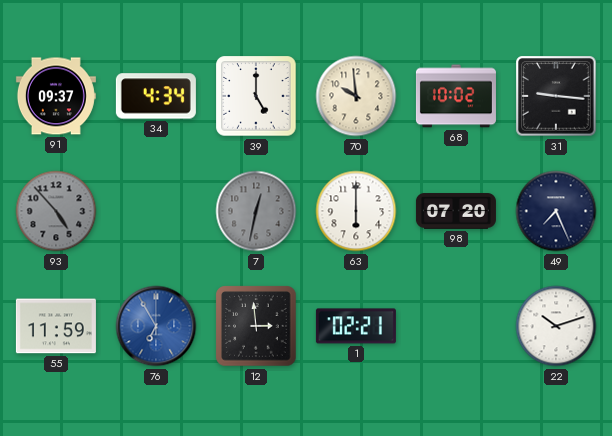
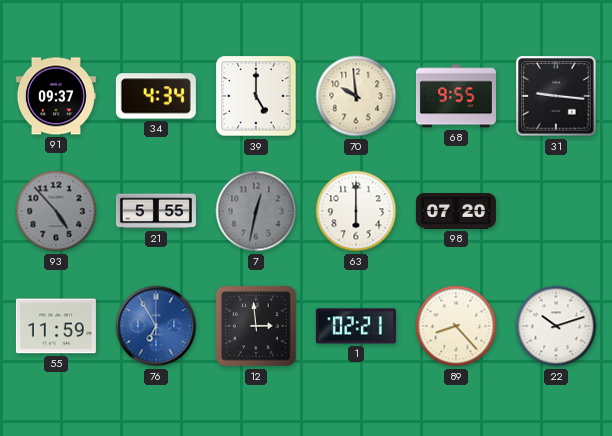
68: 10:02 -> 9:55 (456, 96)
21: none -> 5:55 (156, 211)
49: 7:26 -> none (556, 211)
89: none -> 8:23 (456, 326)
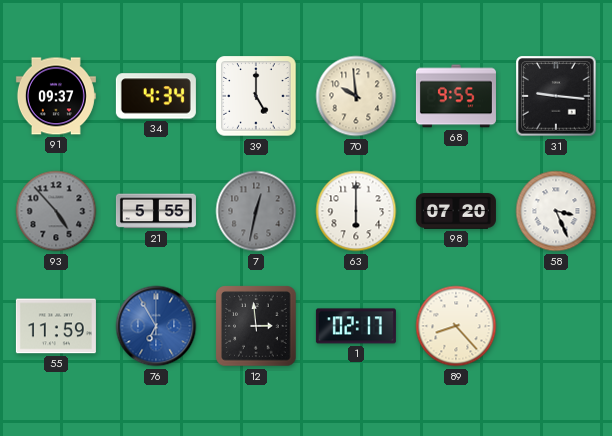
58: none -> 3:26 (556, 211)
1: 02:21 -> 02:17 (356, 326)
22: 10:12 -> none (556, 326)
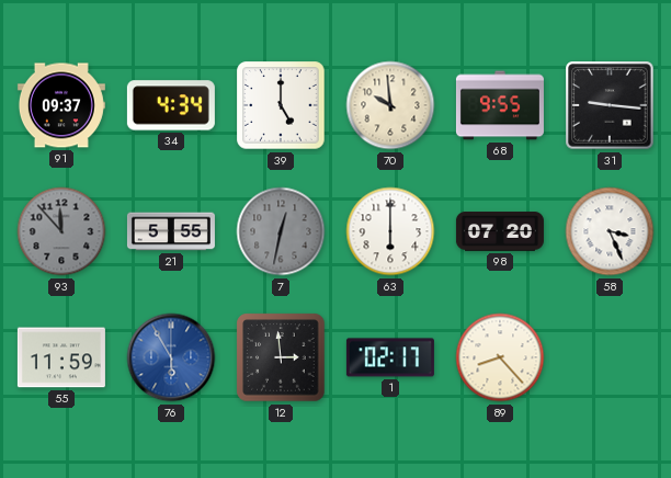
93: 4:53 -> 11:53 (61, 231)
76: 6:55 -> 5:55 (171, 357)
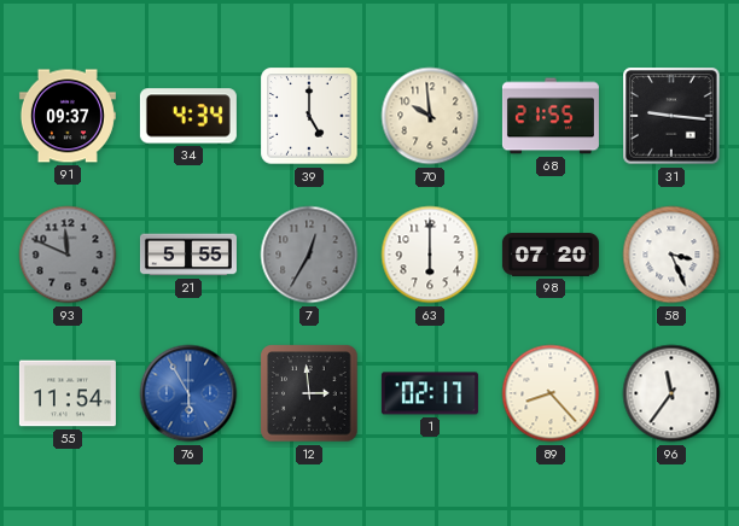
68: 9:55 -> 21:55 (551, 116)
93: 11:53 -> 11:49 (68, 255)
7: 12:32 -> 12:35 (309, 255)
55: 11:59 -> 11:54 (68, 393)
96: none -> 11:36 (671, 393)
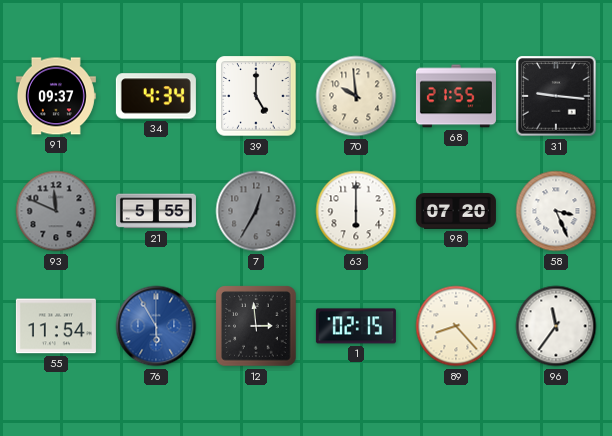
1: 02:17 -> 02:15 (356, 326)
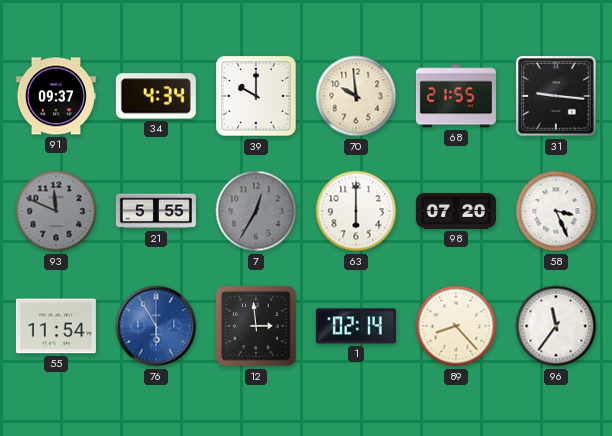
39: 5:00 -> 10:00 (256, 96)
1: 02:15 -> 02:14 (356, 326)
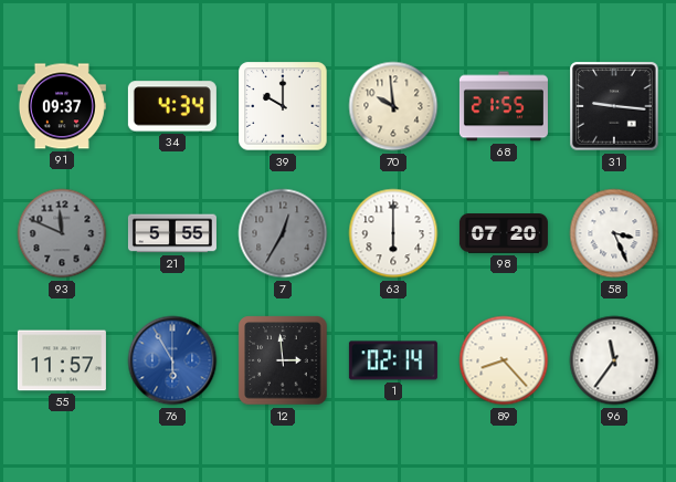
55: 11:54 -> 11:57 (62, 360)
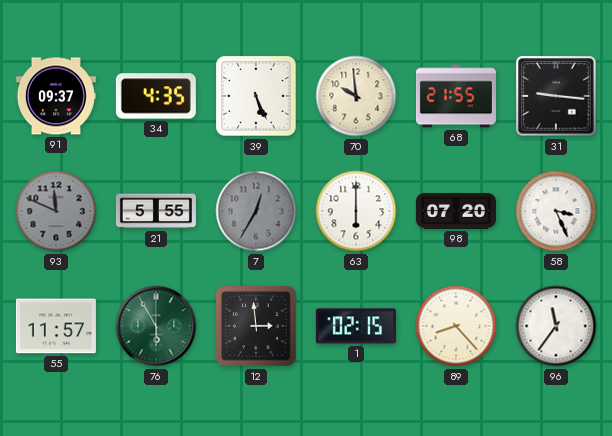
34: 4:34 -> 4:35 (156, 96)
39: 10:00 -> 5:26 (256, 96)
76 dial: blue -> green (156, 326)
1: 02:14 -> 02:15 (356, 326)
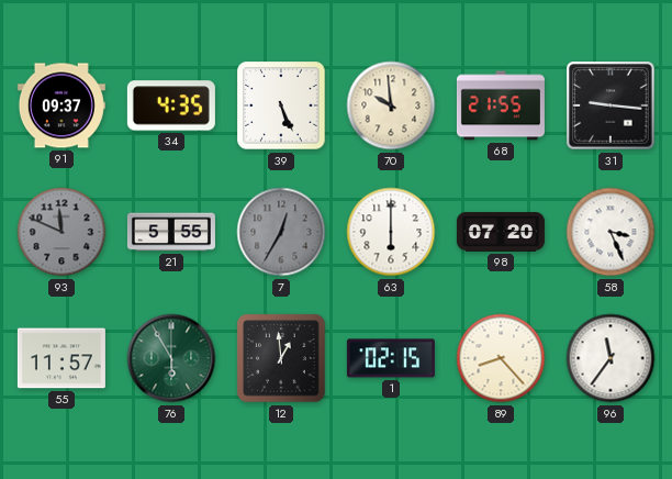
12: 2:59 -> 12:59 (281, 358)
